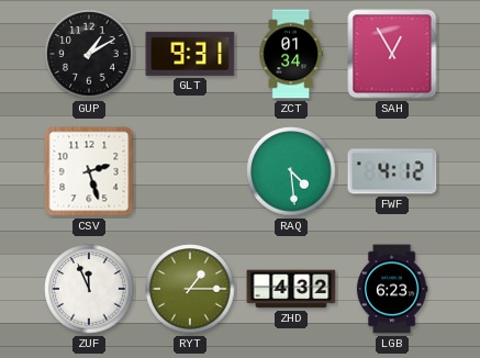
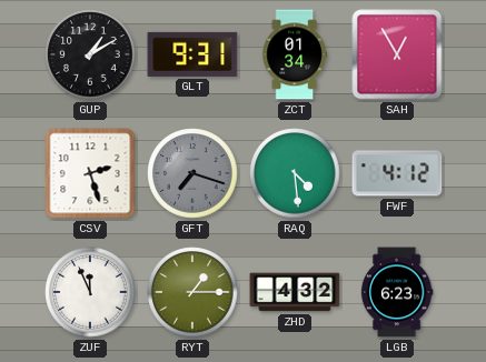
GFT: none -> 7:18 (192, 173)
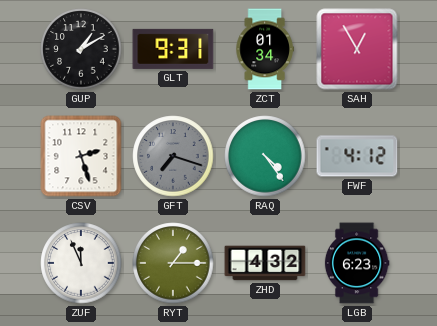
RAQ: 4:29 -> 4:24 (265, 156)
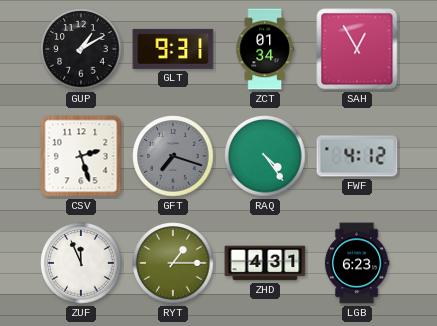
ZHD: 4:32 -> 4:31 (265, 263)
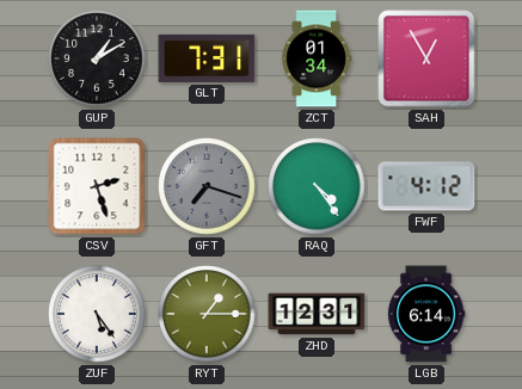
GLT: 9:31 -> 7:31 (207, 58)
ZUF: 11:56 -> 5:24 (97, 314)
ZHD: 4:31 -> 12:31 (317, 314)
LGB: 6:23 -> 6:14 (426, 314)
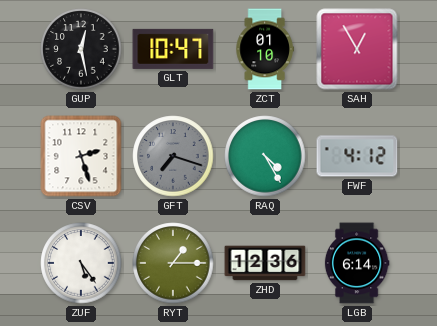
GUP: 1:10 -> 12:28 (81, 49)
GLT: 7:31 -> 10:47 (173, 49)
ZCT: 01:34 -> 01:10 (265, 49)
RAQ: 4:24 -> 4:25 (265, 156)
ZHD: 12:31 -> 12:36 (265, 263)
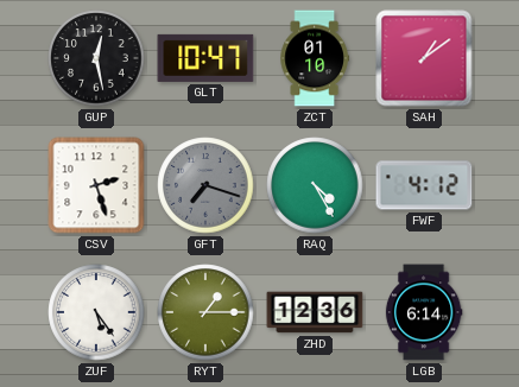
SAH: 12:55 -> 1:09 (424, 58)
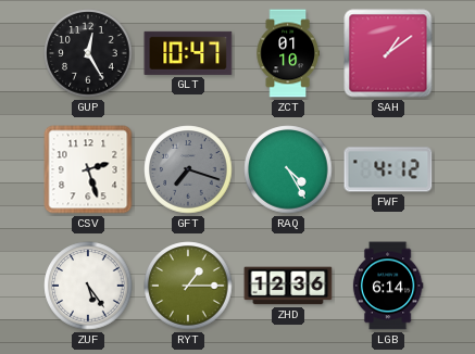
GUP: 12:28 -> 12:25 (88, 53)
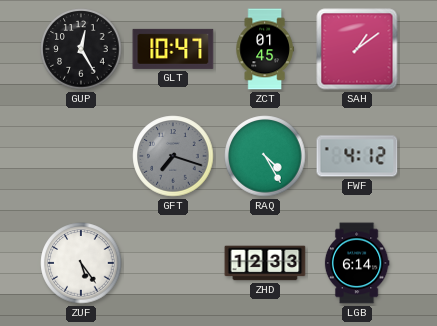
ZCT: 01:10 -> 01:45 (265, 49)
CSV: 2:27 -> none (88, 169)
RYT: 1:15 -> none (188, 286)
ZHD: 12:36 -> 12:33 (265, 263)
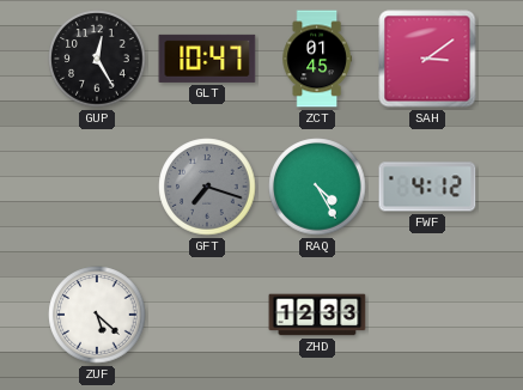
SAH: 1:09 -> 3:09 (427, 59)
ZUF: 5:24 -> 5:22 (97, 315)
LGB: 6:14 -> none (357, 263)
